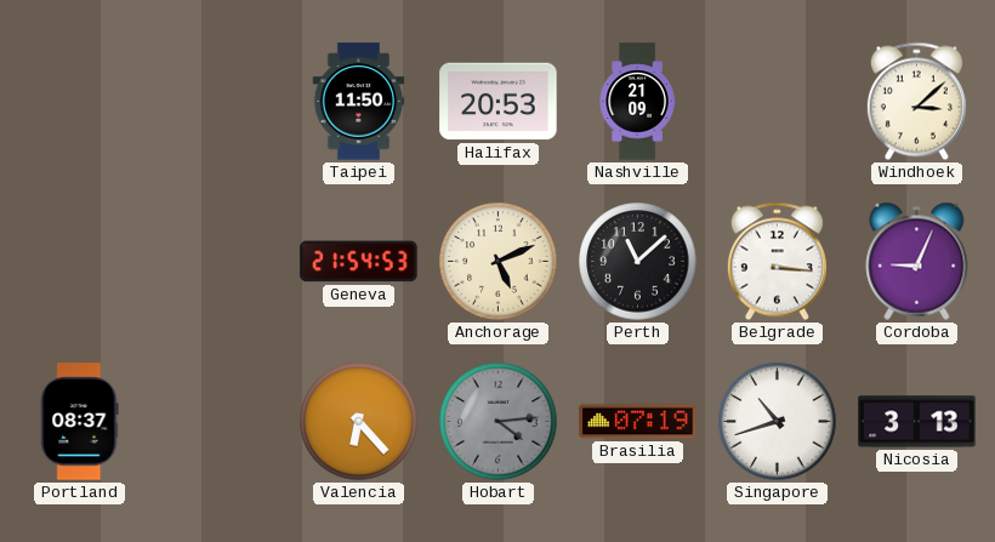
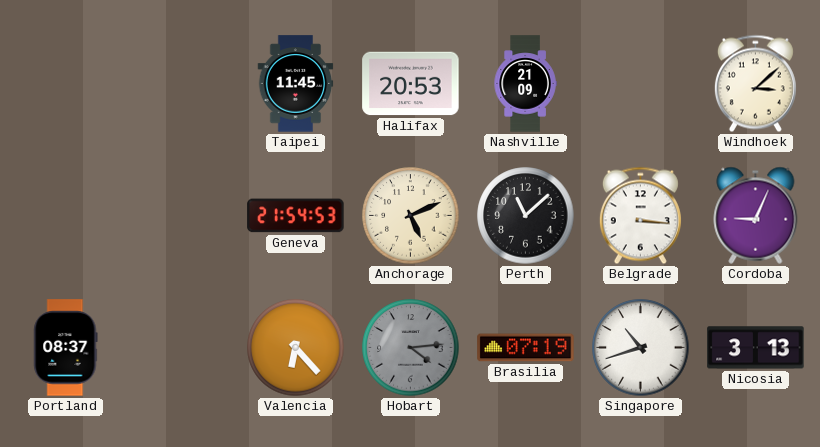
Taipei: 11:50 -> 11:45 (296, 84)
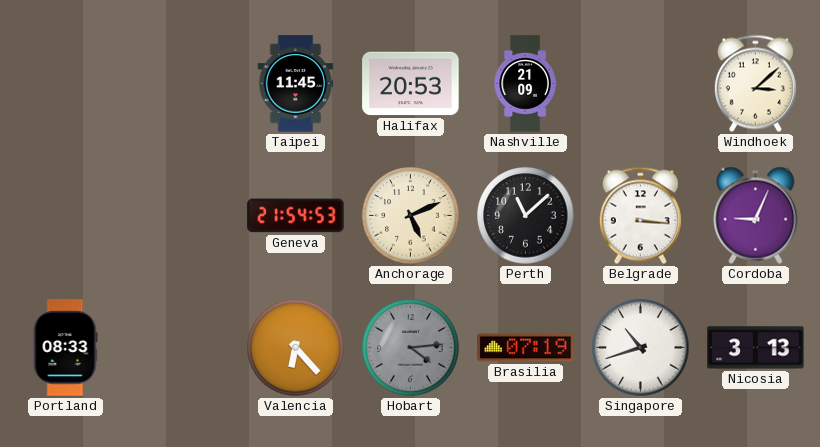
Portland: 08:37 -> 08:33 (66, 348)
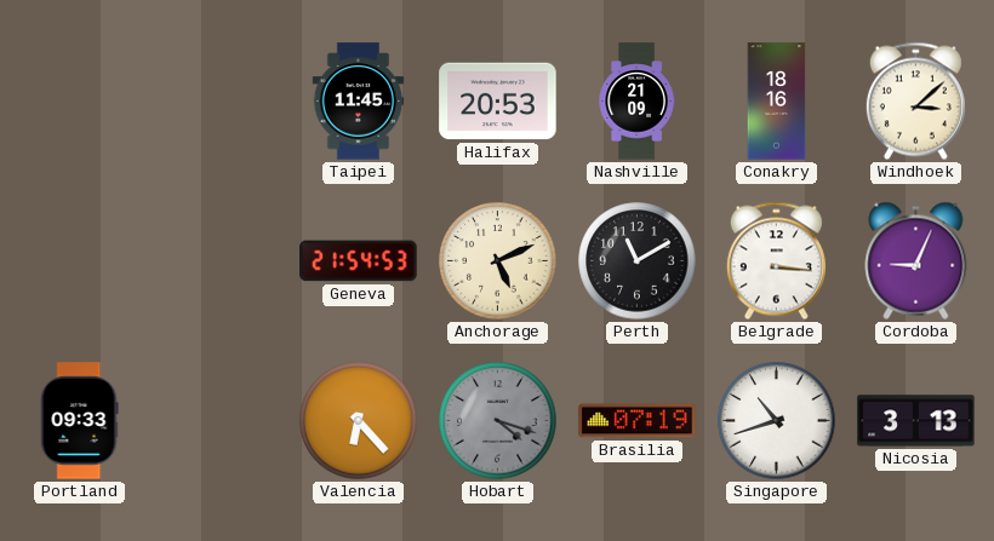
Conakry: none -> 18:16 (777, 102)
Perth: 11:08 -> 11:10 (638, 261)
Portland: 08:33 -> 09:33 (80, 421)
Hobart: 4:14 -> 4:18 (498, 421)
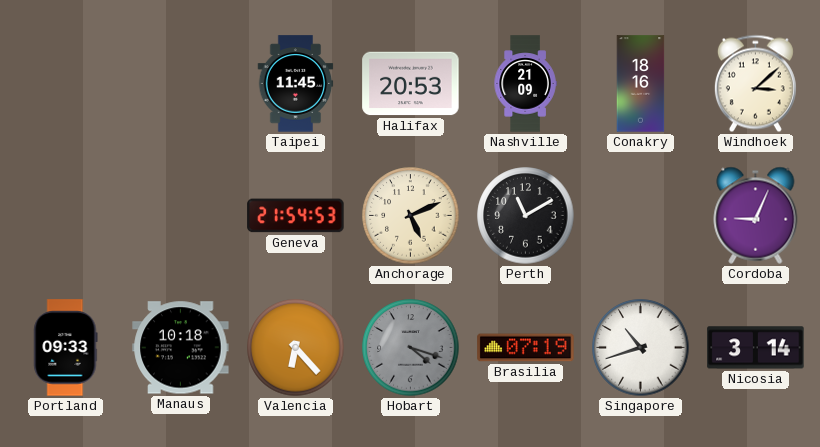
Belgrade: 3:16 -> none (776, 261)
Manaus: none -> 10:18 (181, 348)
Nicosia: 3:13 -> 3:14 (756, 348)
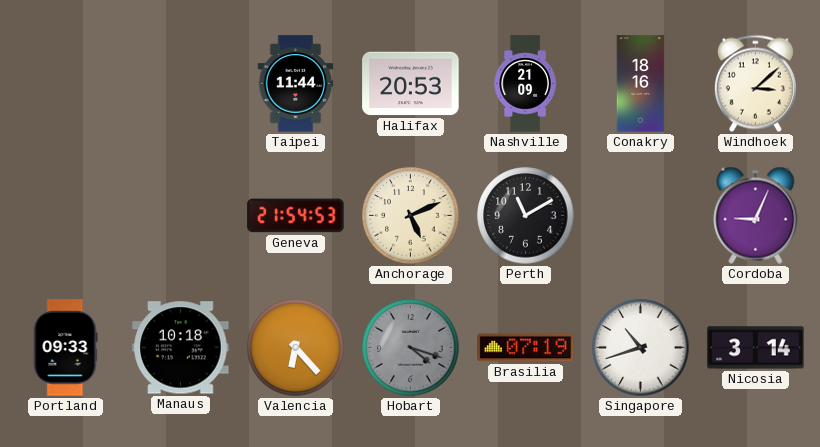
Taipei: 11:45 -> 11:44 (296, 84)
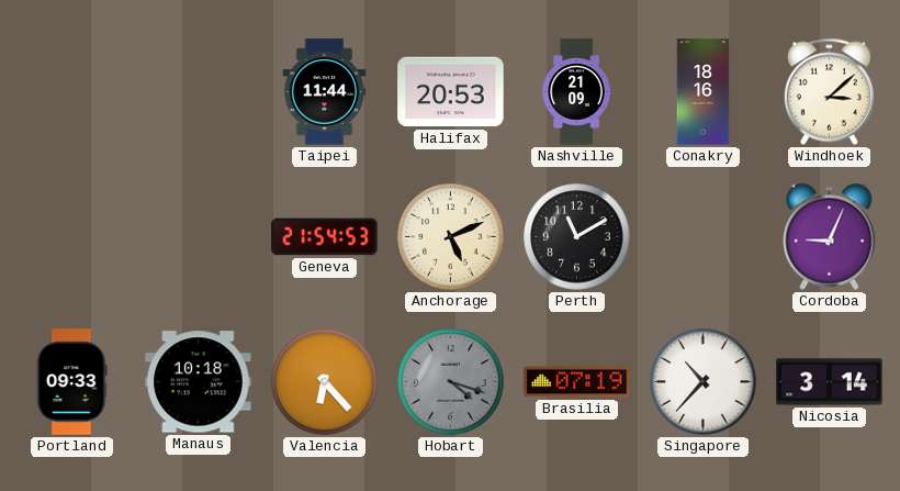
Singapore: 10:42 -> 10:37 (704, 382)
